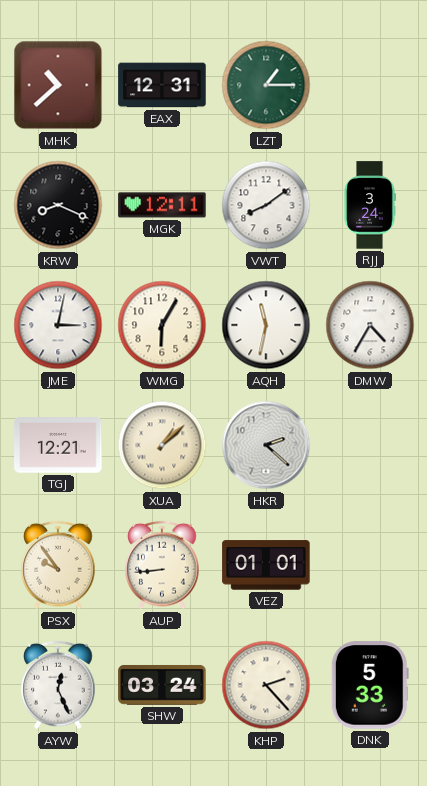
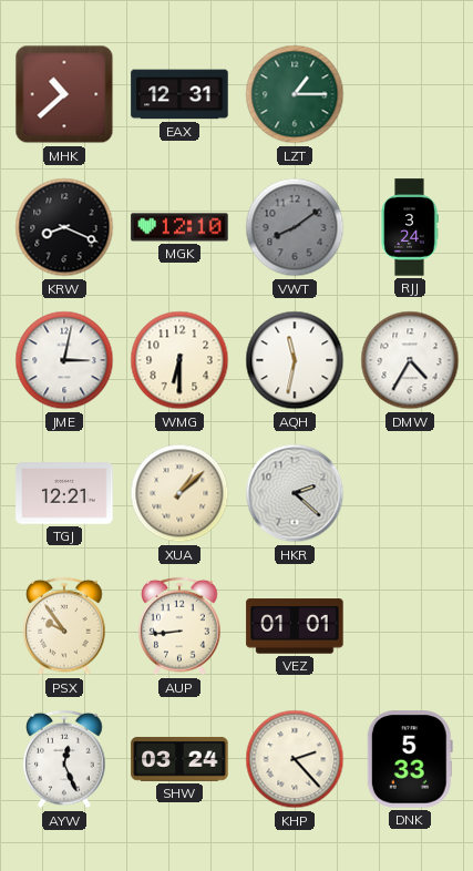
MGK: 12:11 -> 12:10 (179, 227)
VWT dial: white -> grey (295, 227)
WMG: 6:05 -> 6:30 (179, 360)
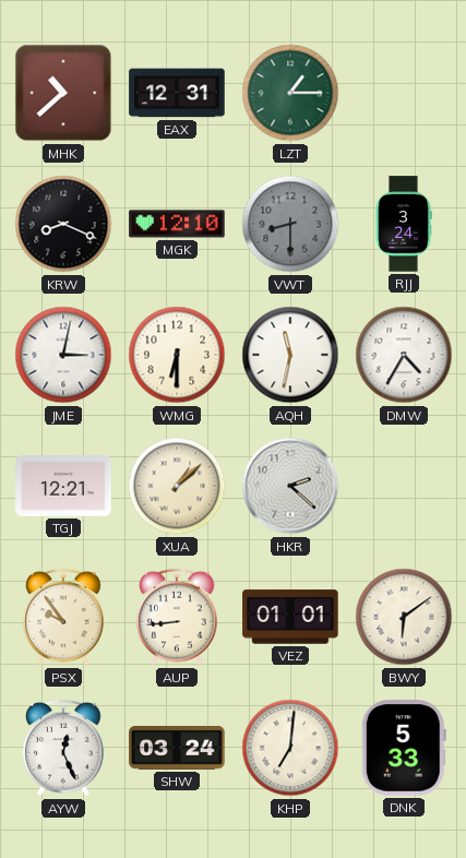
VWT: 8:09 -> 8:30 (290, 224)
BWY: none -> 6:09 (404, 617)
KHP: 2:23 -> 7:01 (290, 748)
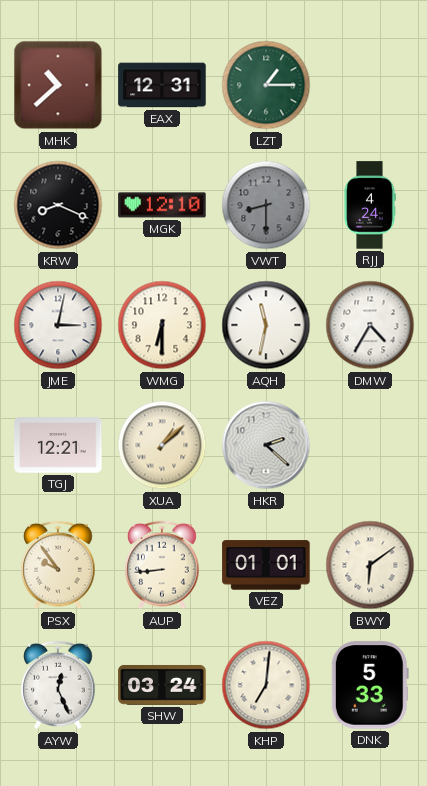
RJJ: 3:24 -> 4:24 (370, 205)
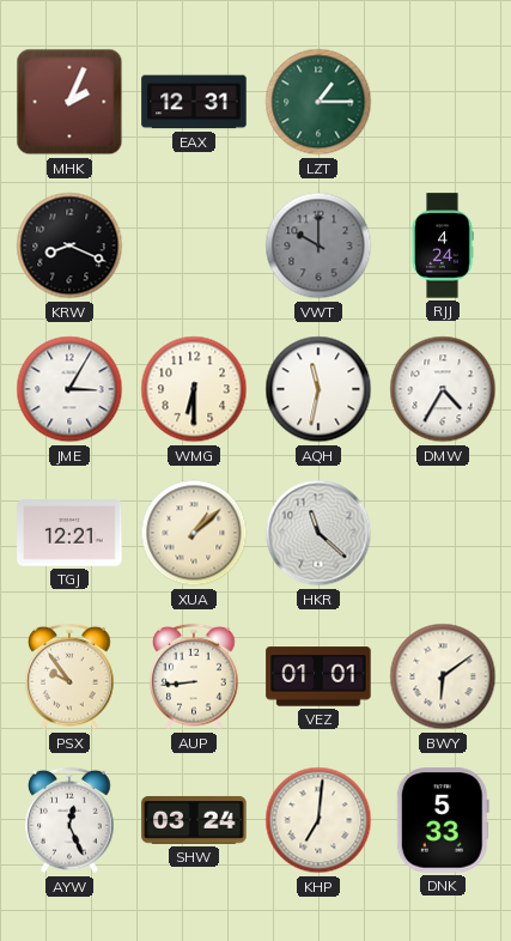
MHK: 10:38 -> 2:04 (69, 102)
MGK: 12:10 -> none (162, 205)
VWT: 8:30 -> 10:00 (318, 245)
JME: 3:02 -> 3:05 (69, 389)
HKR: 2:22 -> 11:22 (318, 533)
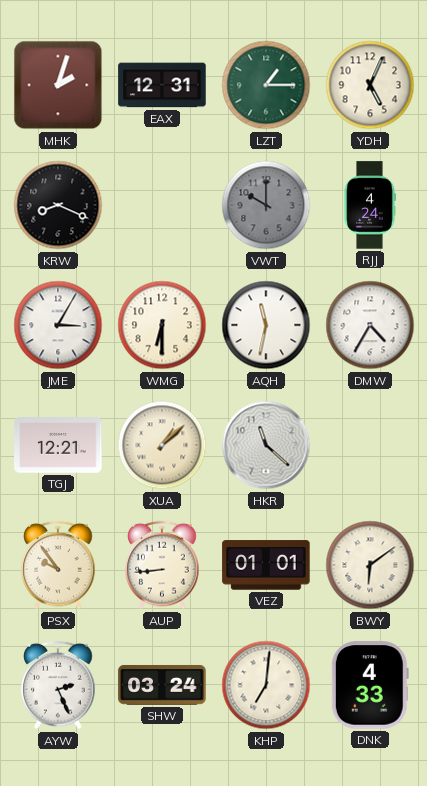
MHK: 2:04 -> 2:03 (58, 85)
YDH: none -> 5:04 (370, 85)
AYW: 12:26 -> 2:26 (58, 685)
DNK: 5:33 -> 4:33 (370, 685)
